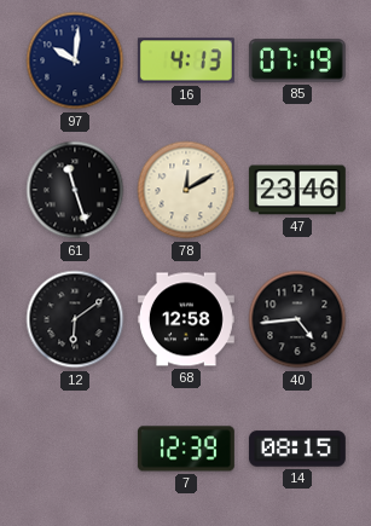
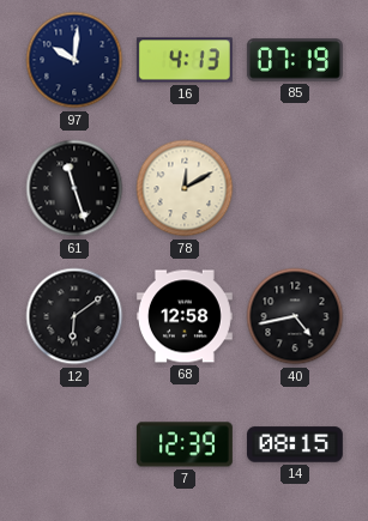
47: 23:46 -> none (297, 190)
40: 4:44 -> 4:43 (295, 316)
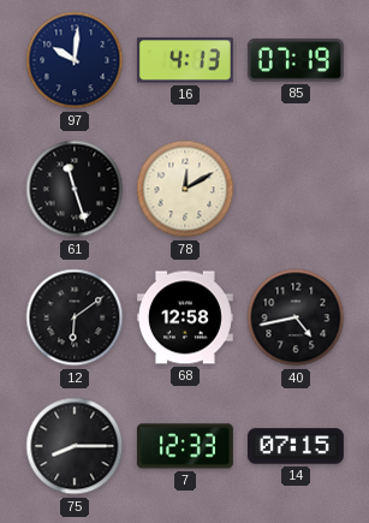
75: none -> 8:15 (75, 446)
7: 12:39 -> 12:33 (185, 446)
14: 08:15 -> 07:15 (296, 446)
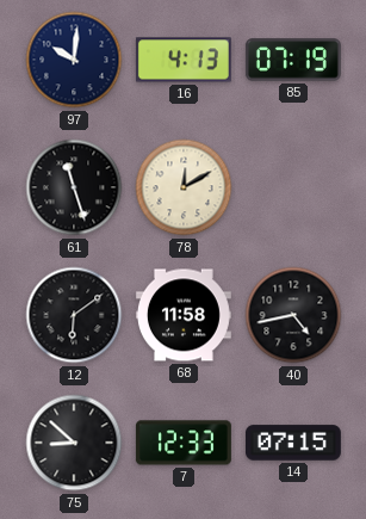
68: 12:58 -> 11:58 (184, 315)
75: 8:15 -> 8:52 (74, 443)
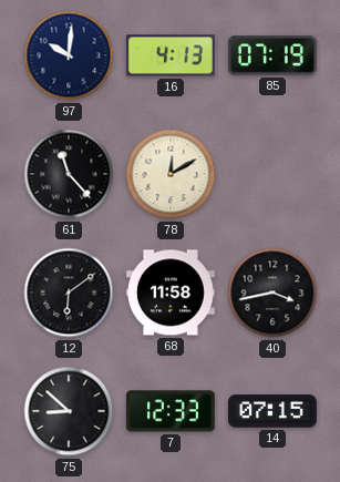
61: 11:27 -> 11:23 (69, 174)
40: 4:43 -> 3:43 (272, 293)
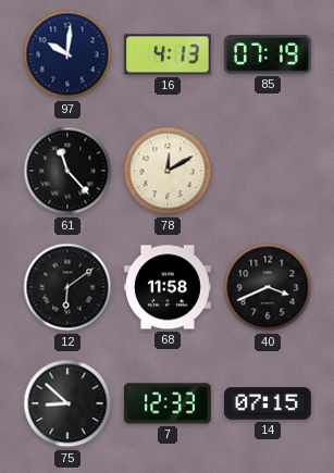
40: 3:43 -> 3:41 (268, 287)
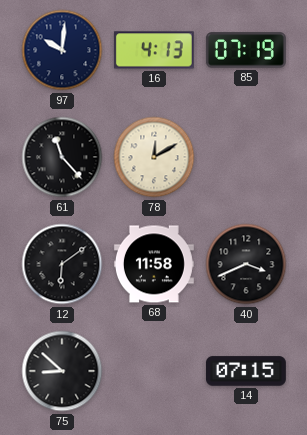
7: 12:33 -> none (168, 403)
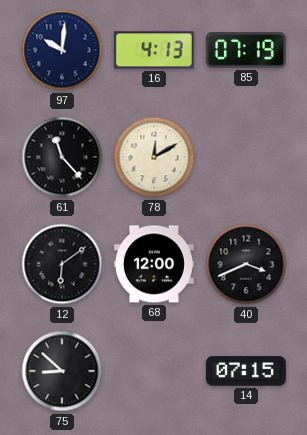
68: 11:58 -> 12:00 (154, 264)
